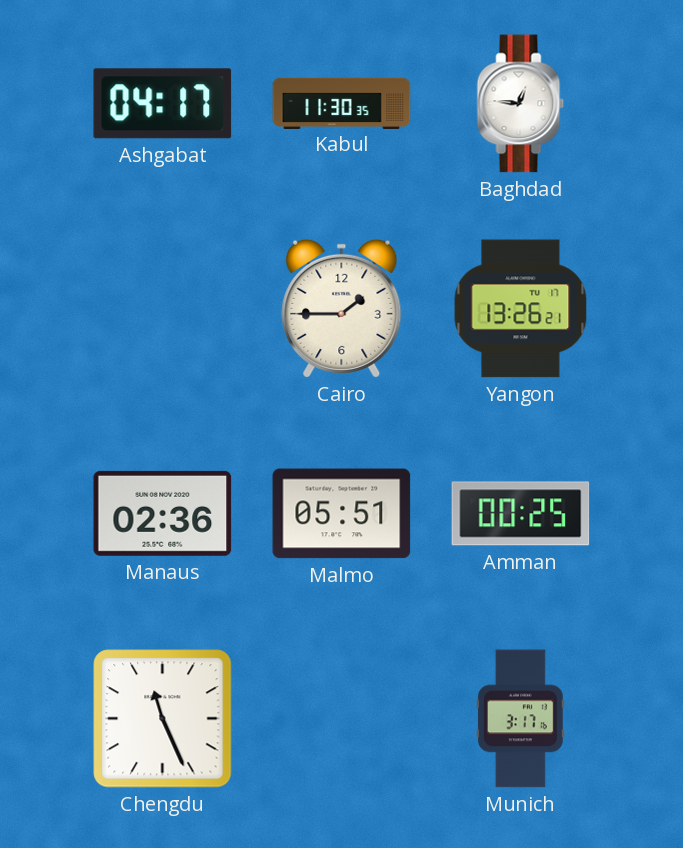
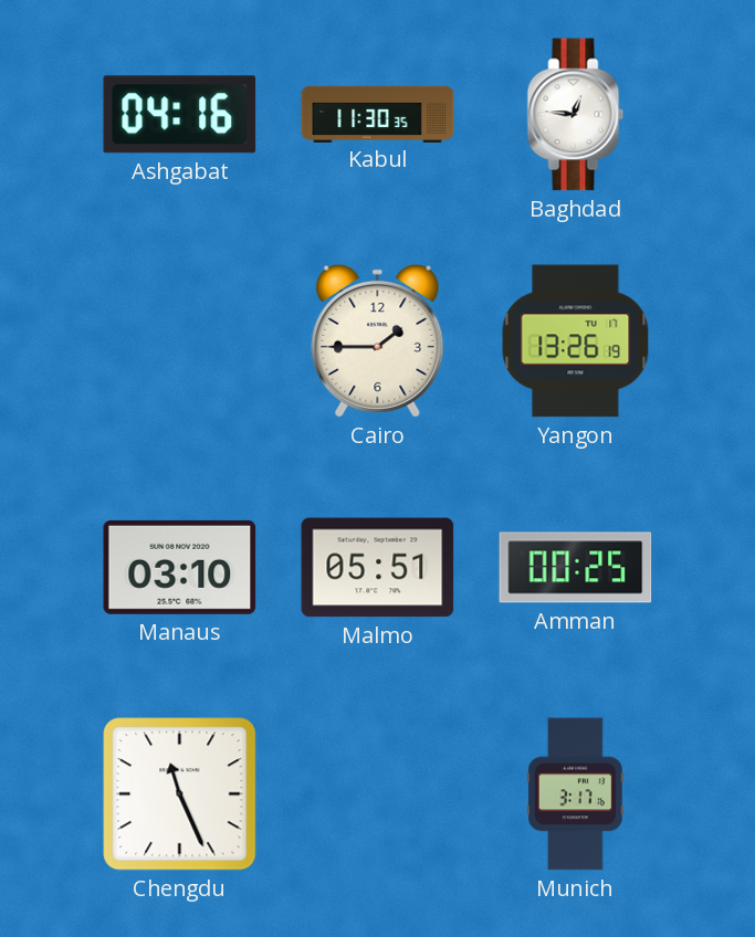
Ashgabat: 04:17 -> 04:16 (180, 115)
Yangon: 13:26:21 -> 13:26:19 (576, 341)
Manaus: 02:36 -> 03:10 (180, 567)
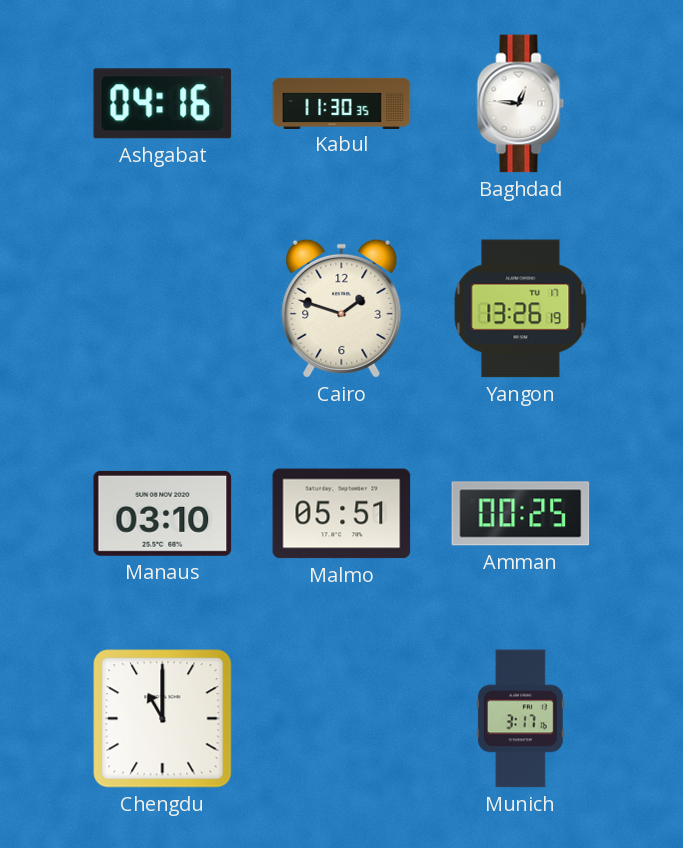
Cairo: 1:45 -> 1:48 (342, 308)
Chengdu: 11:26 -> 11:00 (163, 719)
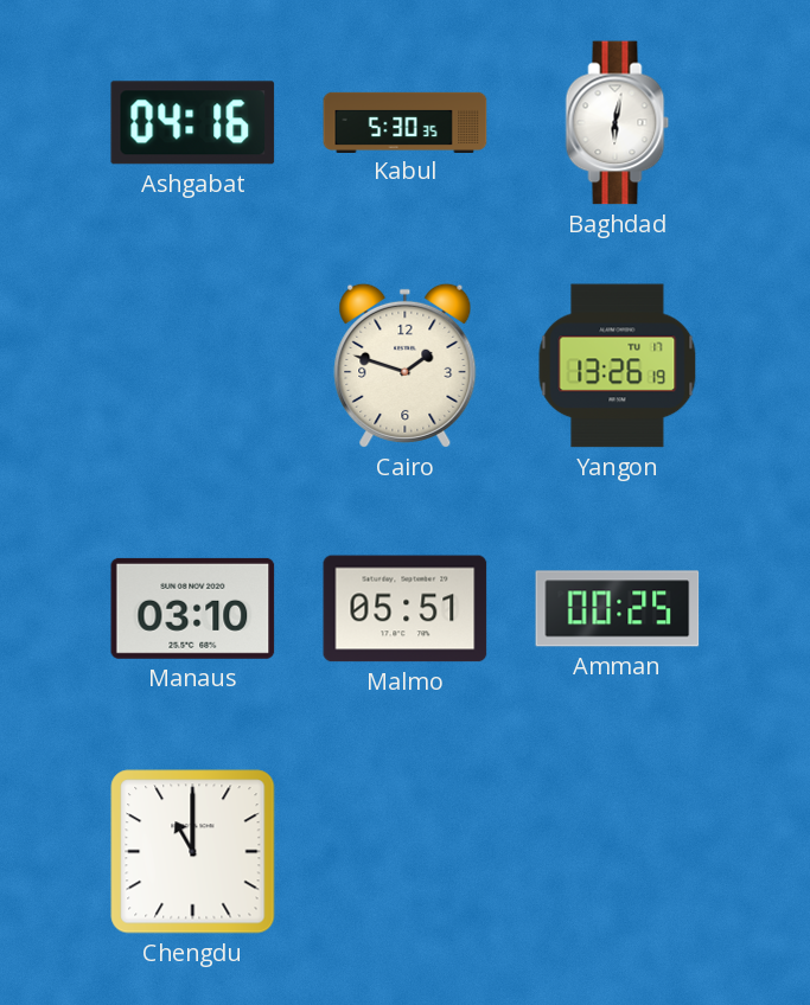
Kabul: 11:30 -> 5:30 (406, 122)
Baghdad: 12:46 -> 6:02 (618, 123)
Munich: 3:17 -> none (520, 719)
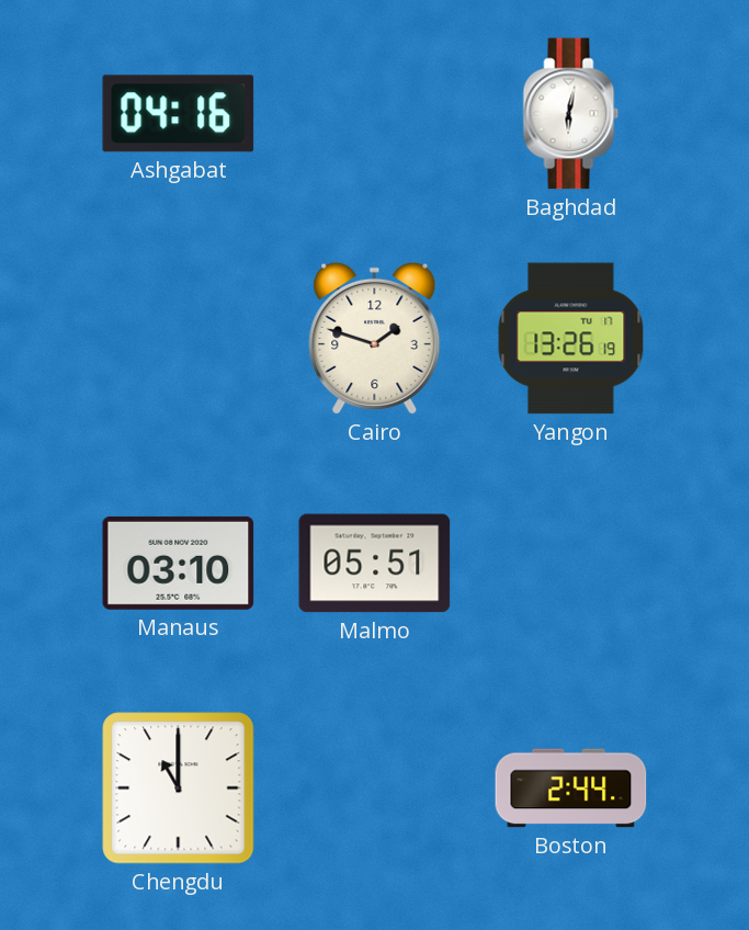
Kabul: 5:30 -> none (406, 122)
Amman: 00:25 -> none (618, 609)
Boston: none -> 2:44 (571, 789)
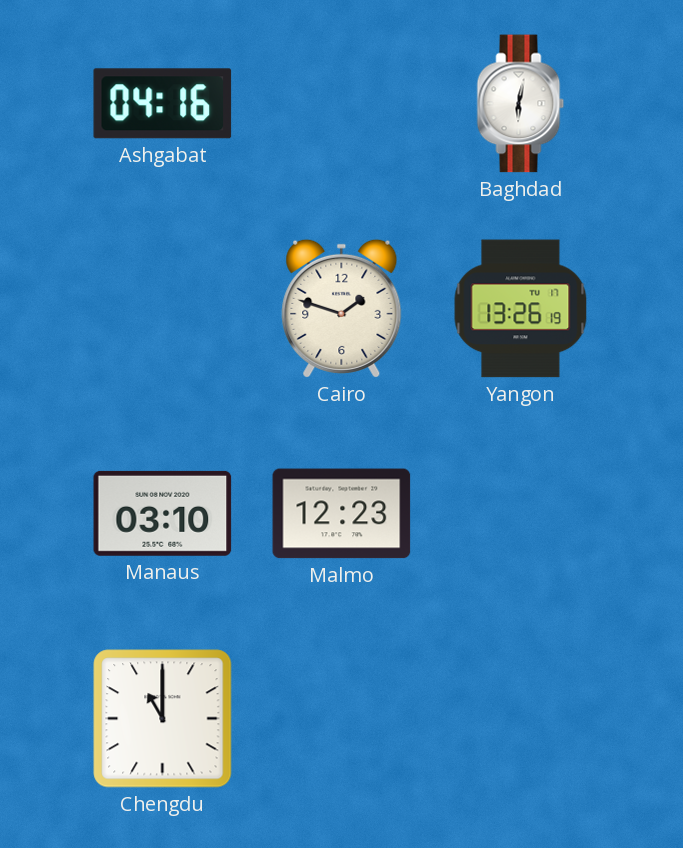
Malmo: 05:51 -> 12:23 (342, 514)
Boston: 2:44 -> none (571, 789)
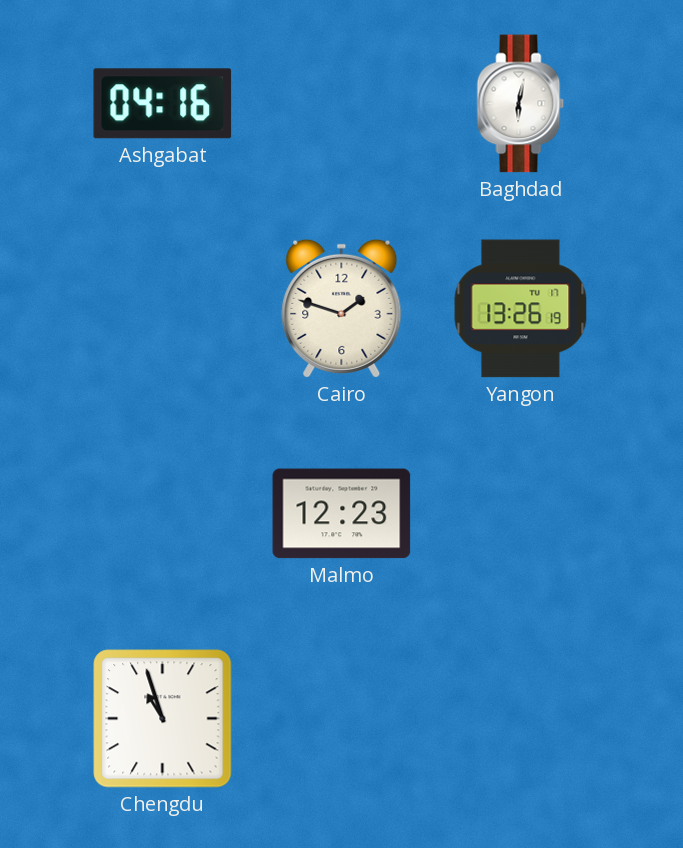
Manaus: 03:10 -> none (163, 513)
Chengdu: 11:00 -> 10:57 (163, 719)
